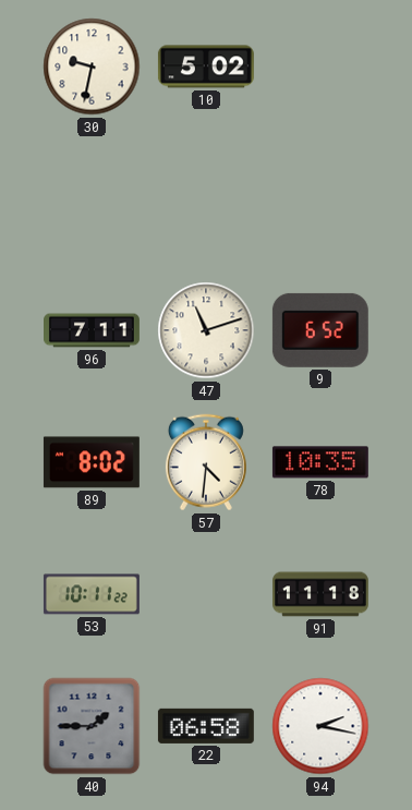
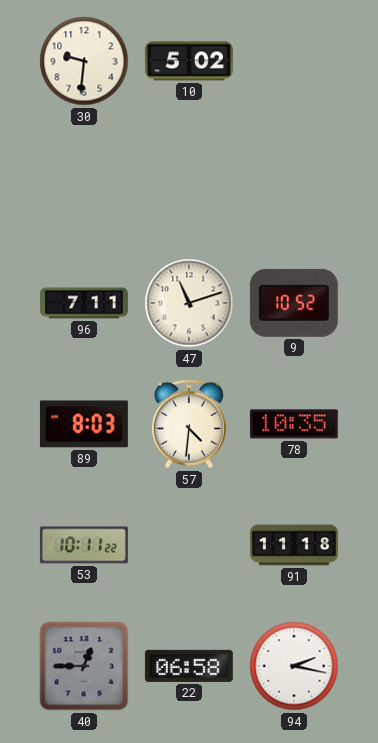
30: 9:32 -> 9:31 (84, 61)
9: 6:52 -> 10:52 (294, 303)
89: 8:02 -> 8:03 (84, 424)
40: 1:45 -> 12:45 (84, 666)
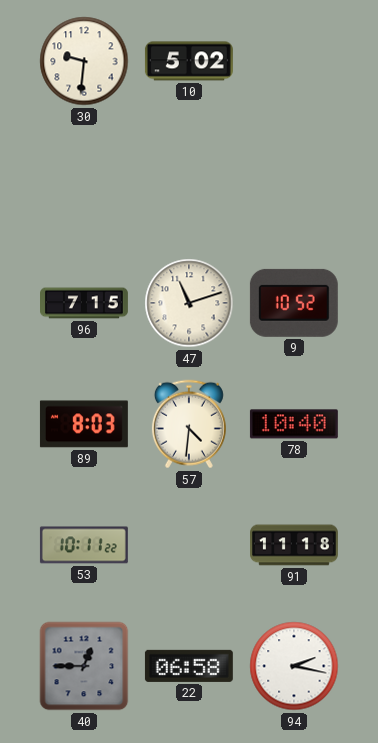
96: 7:11 -> 7:15 (85, 303)
78: 10:35 -> 10:40 (294, 424)
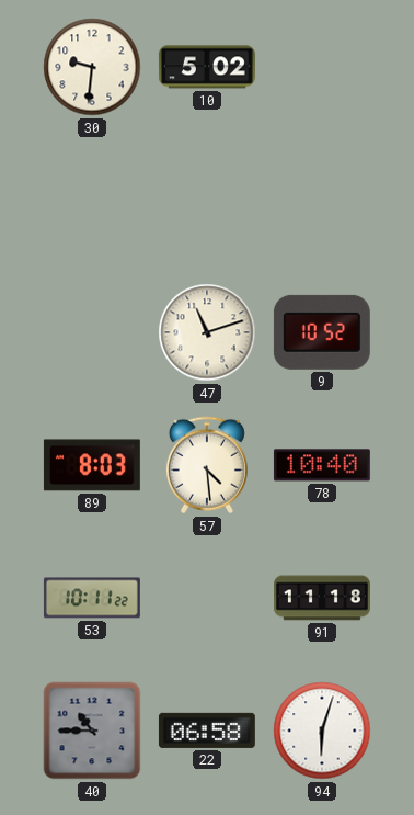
96: 7:15 -> none (85, 303)
57: 4:31 -> 4:29 (207, 465)
40: 12:45 -> 10:45 (92, 731)
94: 2:17 -> 6:03 (322, 731)
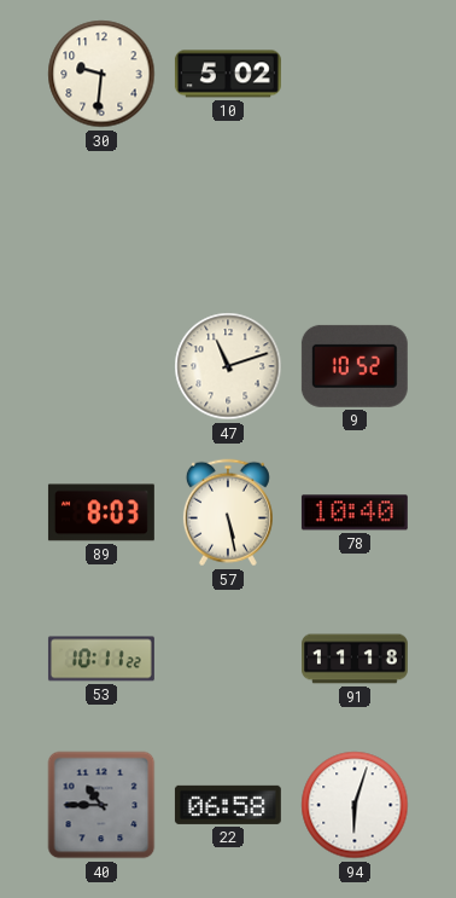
57: 4:29 -> 5:28 (228, 512)
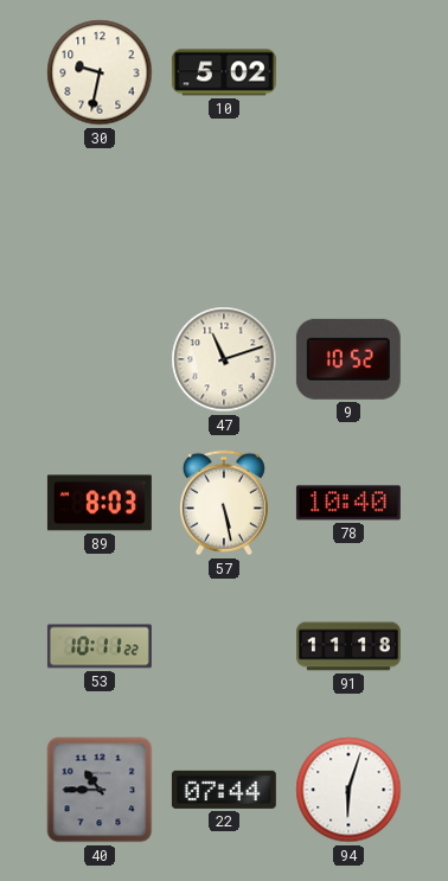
30: 9:31 -> 9:32 (100, 72)
22: 06:58 -> 07:44 (224, 790)
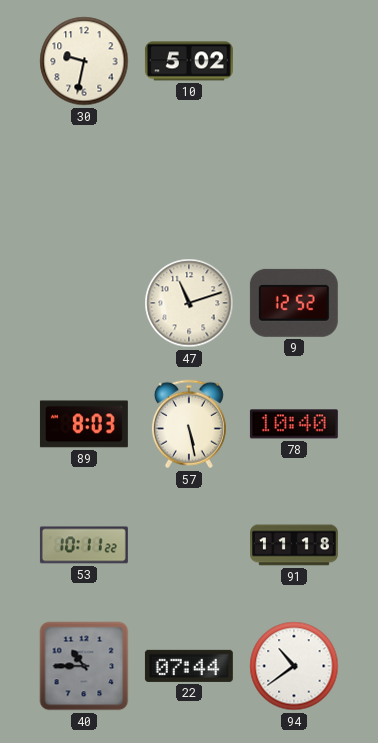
9: 10:52 -> 12:52 (294, 303)
94: 6:03 -> 10:39 (294, 666)
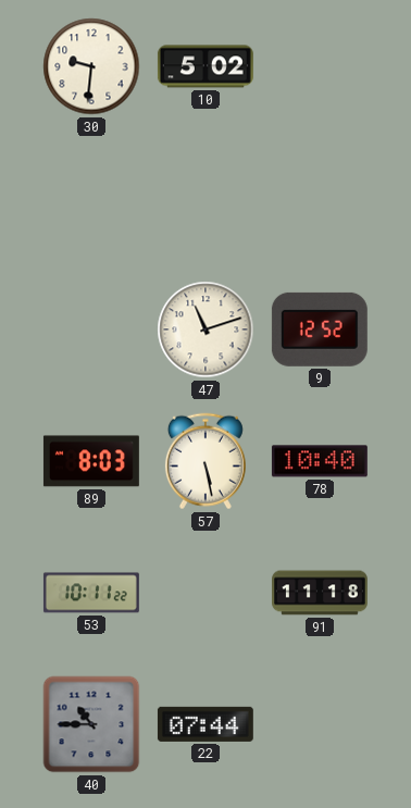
30: 9:32 -> 9:31 (91, 66)
94: 10:39 -> none (294, 666)
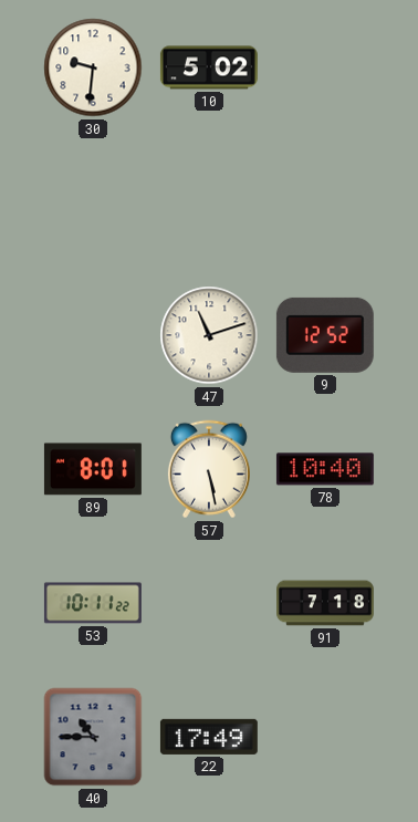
89: 8:03 -> 8:01 (93, 469)
91: 11:18 -> 7:18 (326, 603)
22: 07:44 -> 17:49 (209, 737)
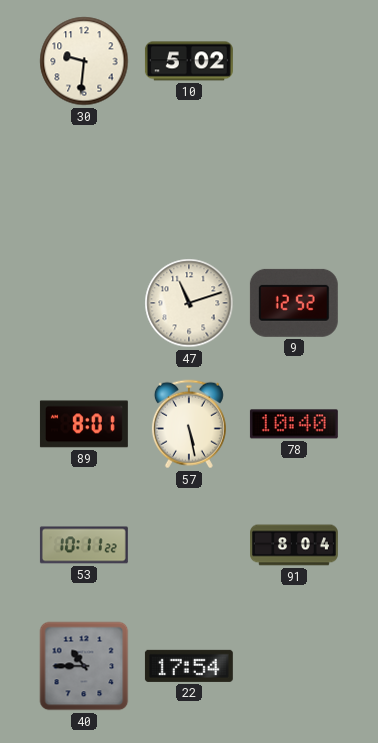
91: 7:18 -> 8:04 (295, 545)
22: 17:49 -> 17:54 (189, 666)
